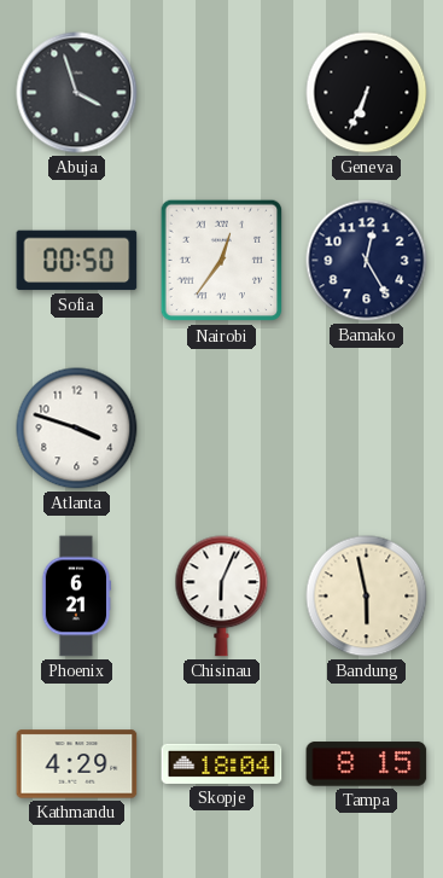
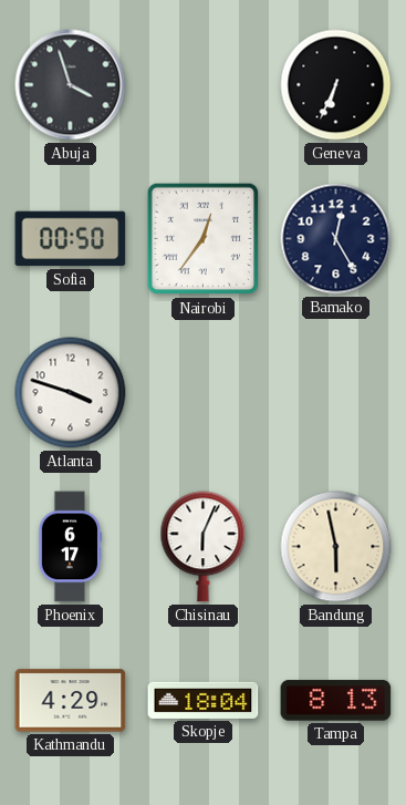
Phoenix: 6:21 -> 6:17 (70, 547)
Tampa: 8:15 -> 8:13 (336, 701)
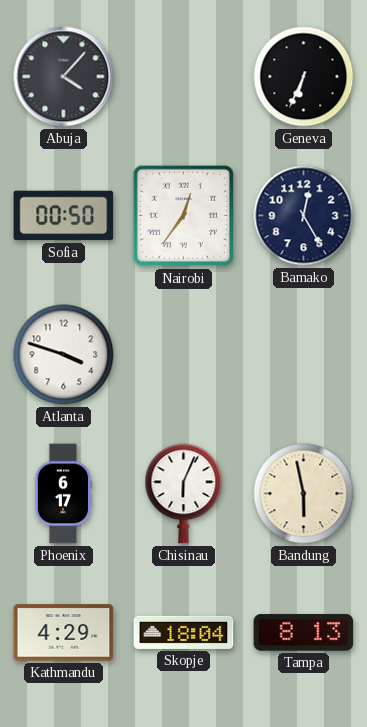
Abuja: 3:57 -> 4:07 (64, 77)
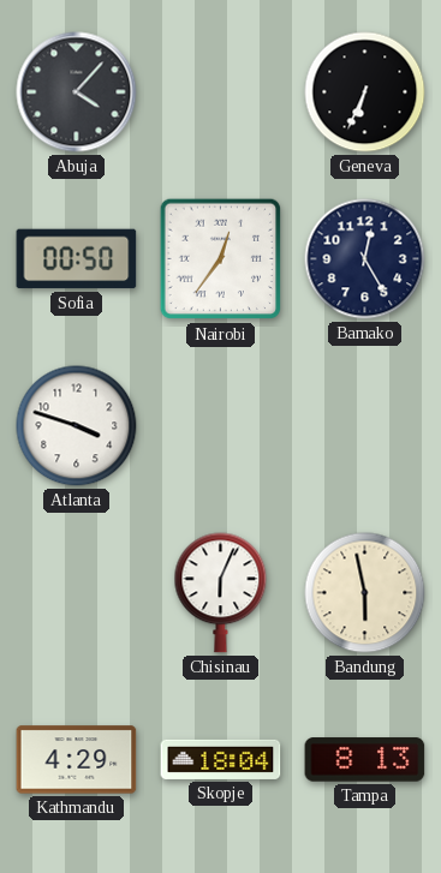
Phoenix: 6:17 -> none (63, 494)
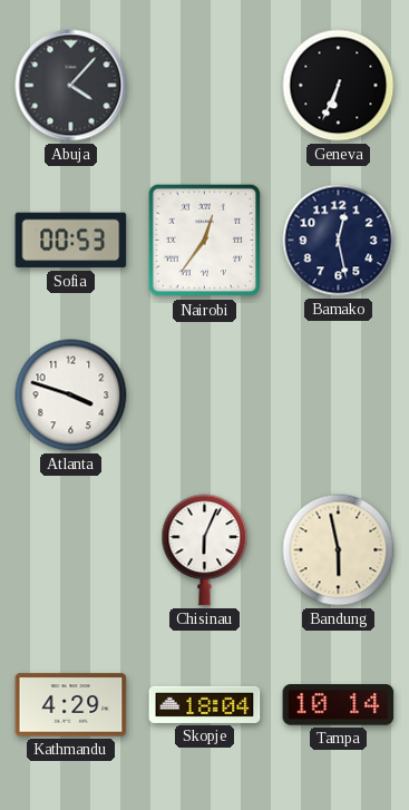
Sofia: 00:50 -> 00:53 (71, 241)
Bamako: 12:25 -> 12:28 (339, 241)
Tampa: 8:13 -> 10:14 (339, 705)
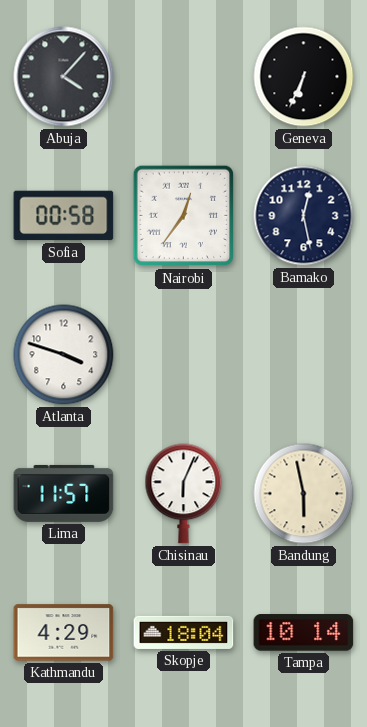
Sofia: 00:53 -> 00:58 (64, 216)
Lima: none -> 11:57 (64, 493)
